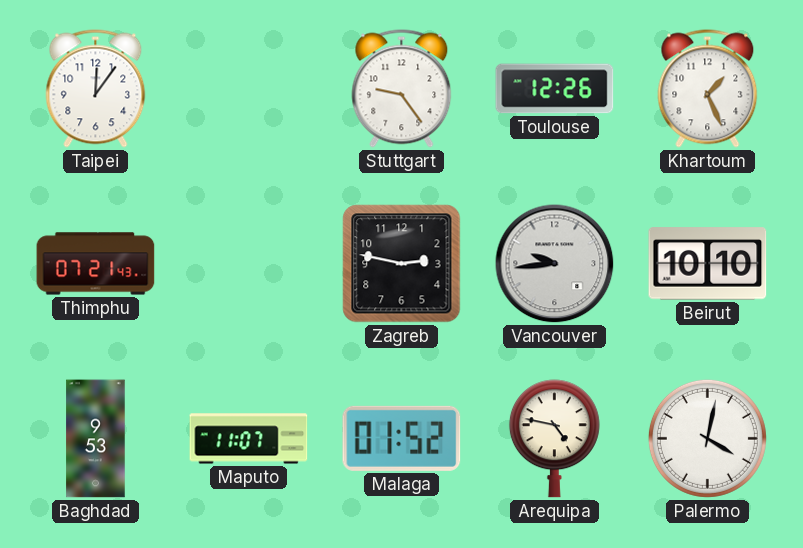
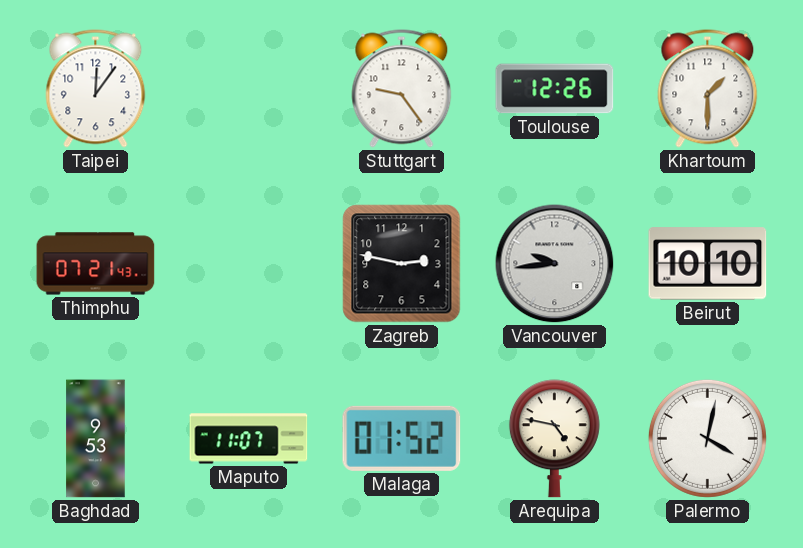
Khartoum: 1:26 -> 1:30 (708, 89)
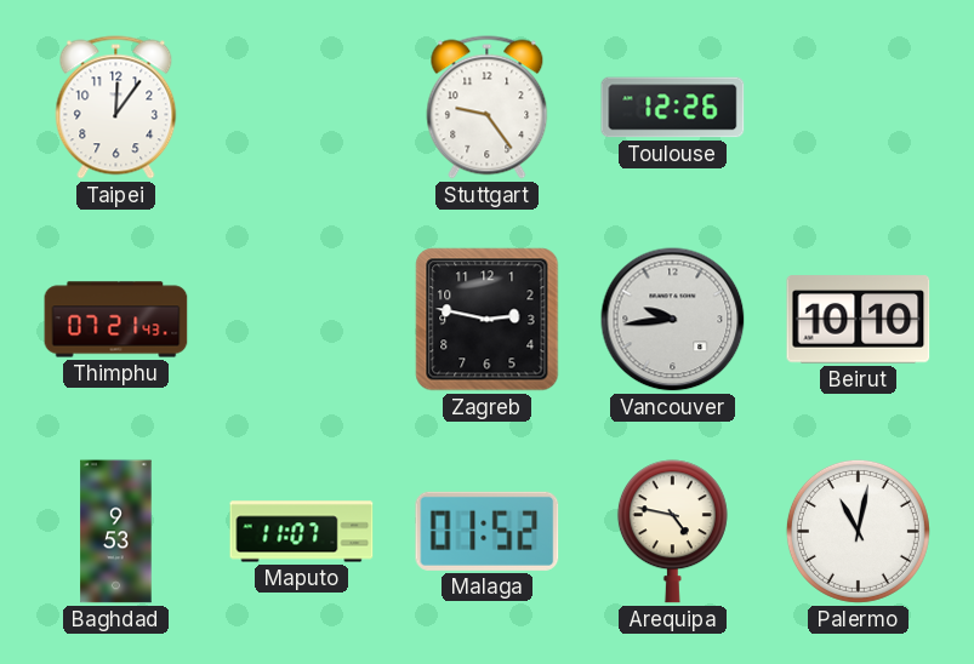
Khartoum: 1:30 -> none (708, 89)
Palermo: 4:02 -> 11:02 (858, 531)
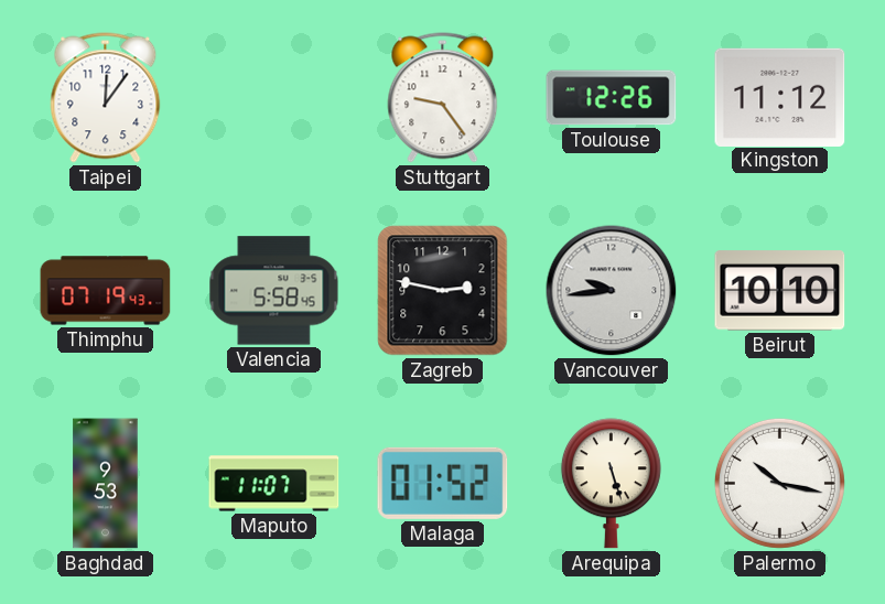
Kingston: none -> 11:12 (780, 97)
Thimphu: 07:21 -> 07:19 (106, 291)
Valencia: none -> 5:58 (274, 291)
Arequipa: 4:47 -> 5:27 (611, 484)
Palermo: 11:02 -> 10:17 (779, 483)
